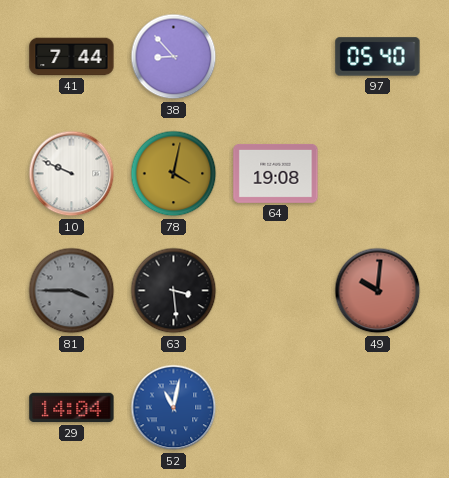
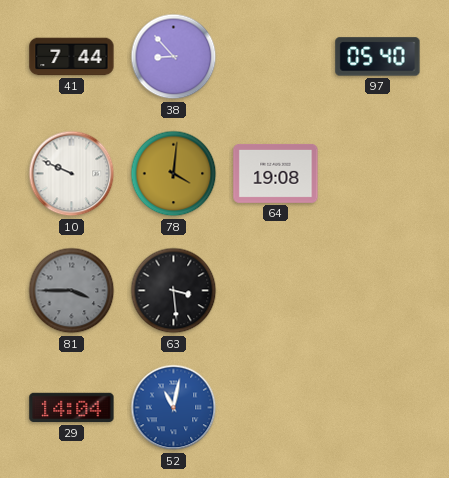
78: 4:02 -> 4:01 (174, 174)
49: 10:01 -> none (378, 291)
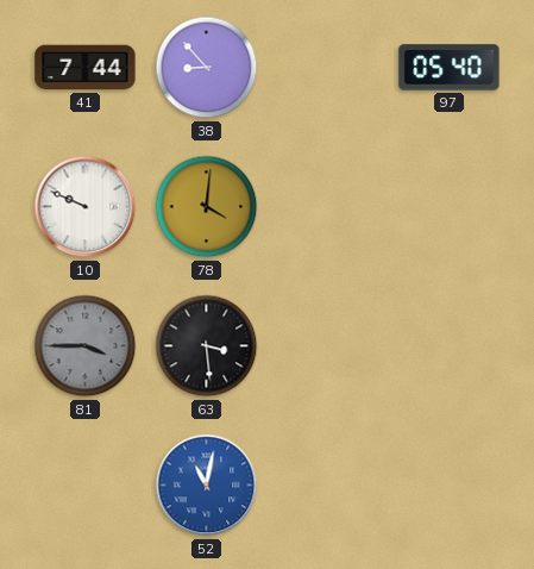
64: 19:08 -> none (276, 173)
29: 14:04 -> none (72, 408)
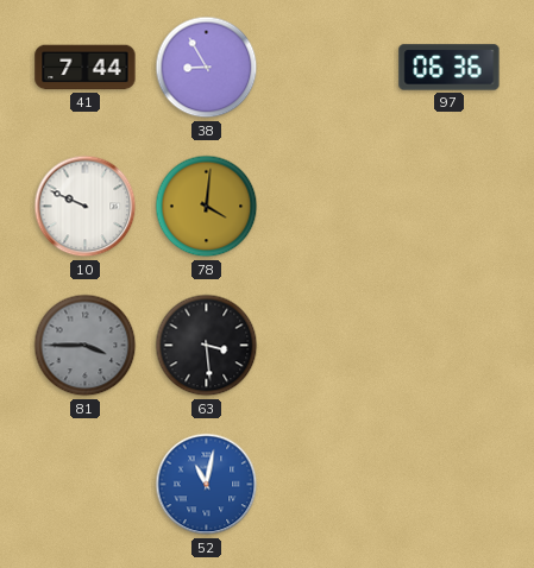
38: 8:53 -> 8:55 (207, 68)
97: 05:40 -> 06:36 (450, 68)
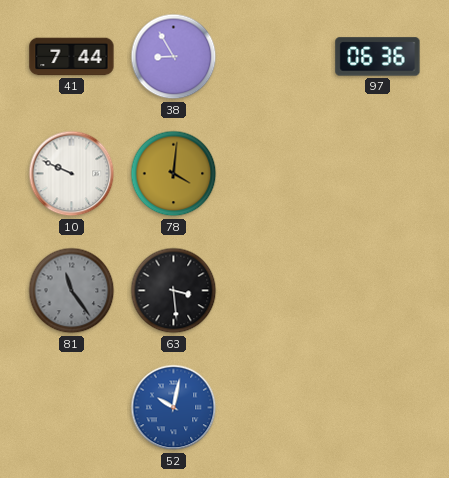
81: 3:45 -> 11:24 (72, 291)
52: 11:02 -> 10:02 (174, 408)
